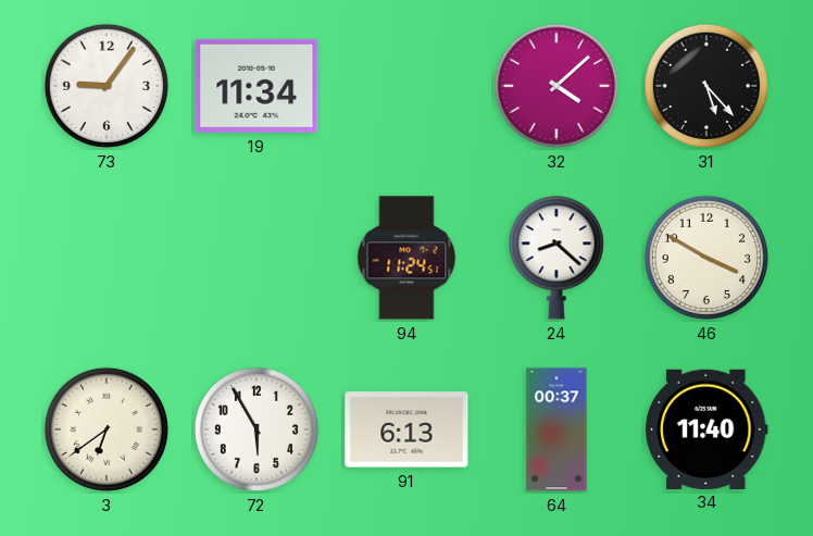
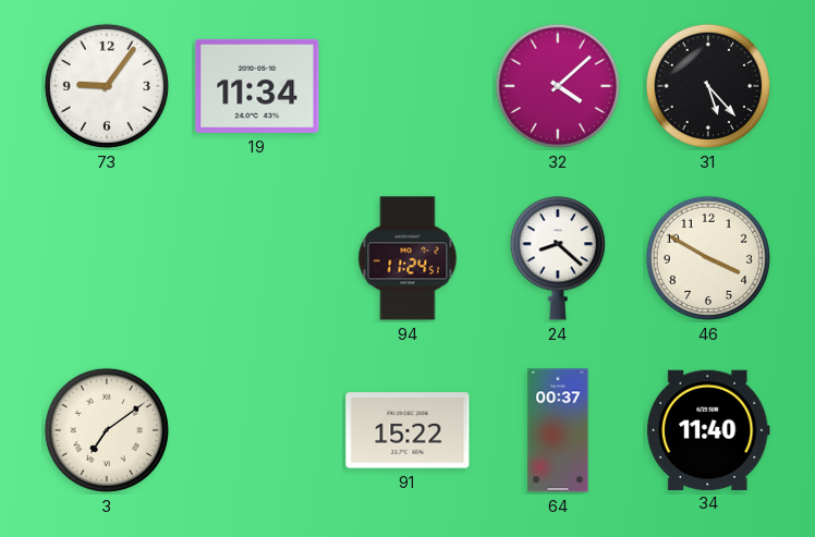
3: 6:39 -> 7:09 (107, 430)
72: 5:55 -> none (257, 429)
91: 6:13 -> 15:22 (407, 430)
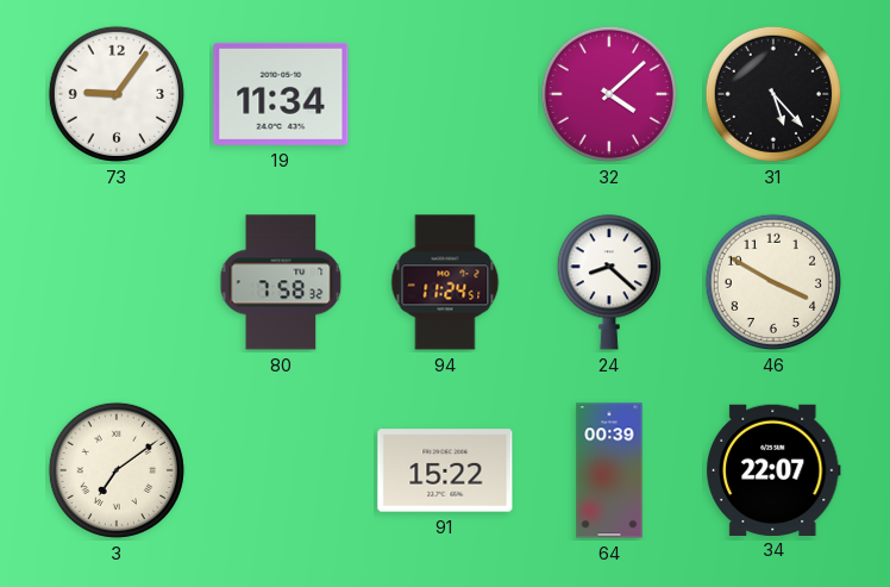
80: none -> 7:58 (281, 282)
64: 00:37 -> 00:39 (609, 470)
34: 11:40 -> 22:07 (775, 469)
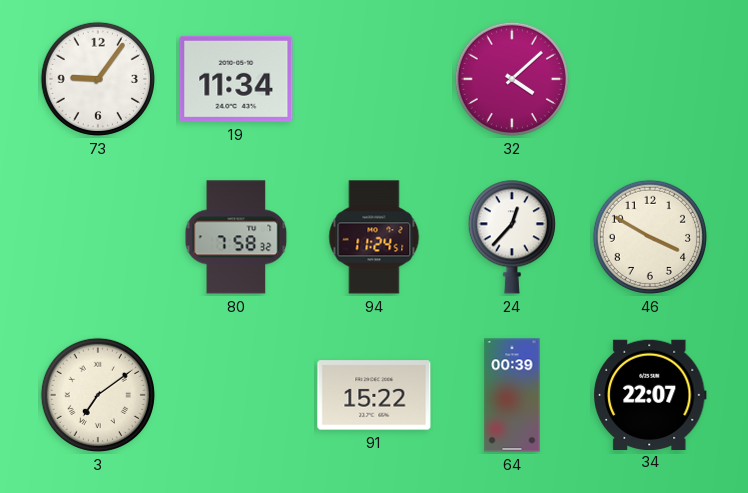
31: 5:23 -> none (773, 94)
24: 8:22 -> 12:37 (512, 237)
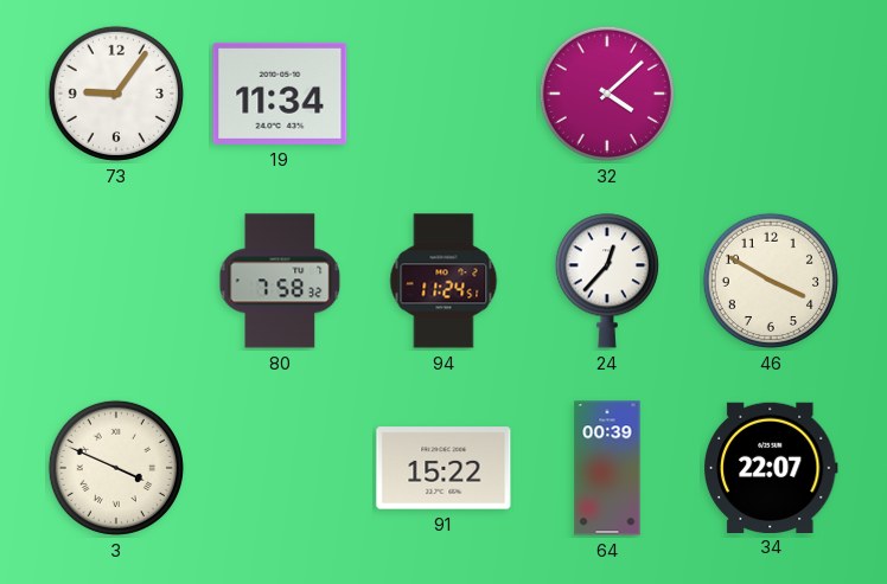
3: 7:09 -> 3:49 (116, 468)
